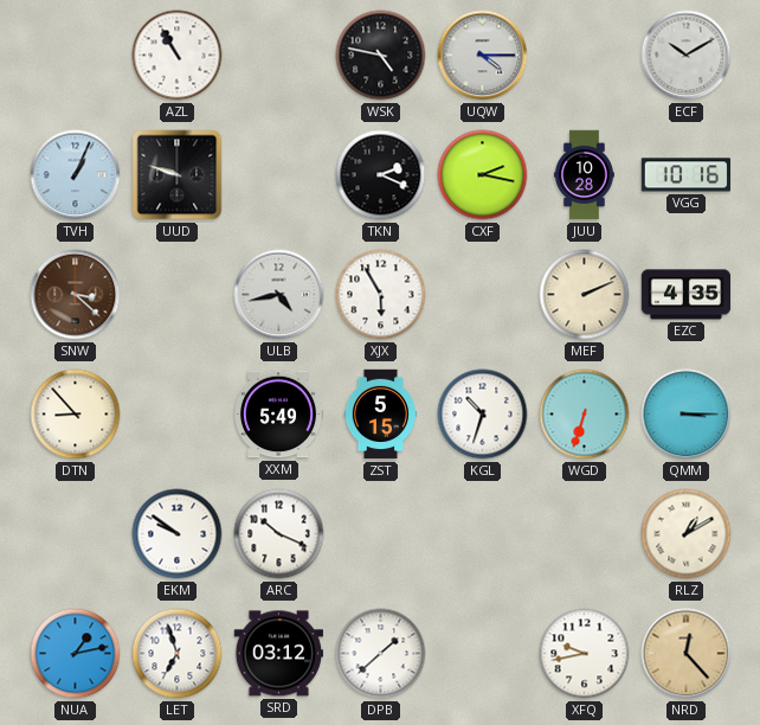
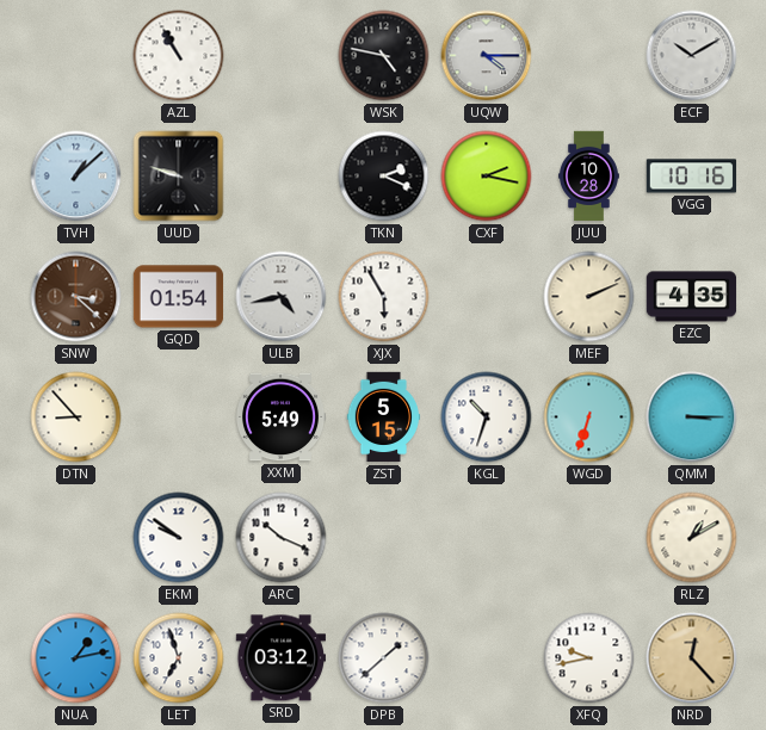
TVH: 1:04 -> 1:08 (76, 177)
GQD: none -> 01:54 (179, 297)
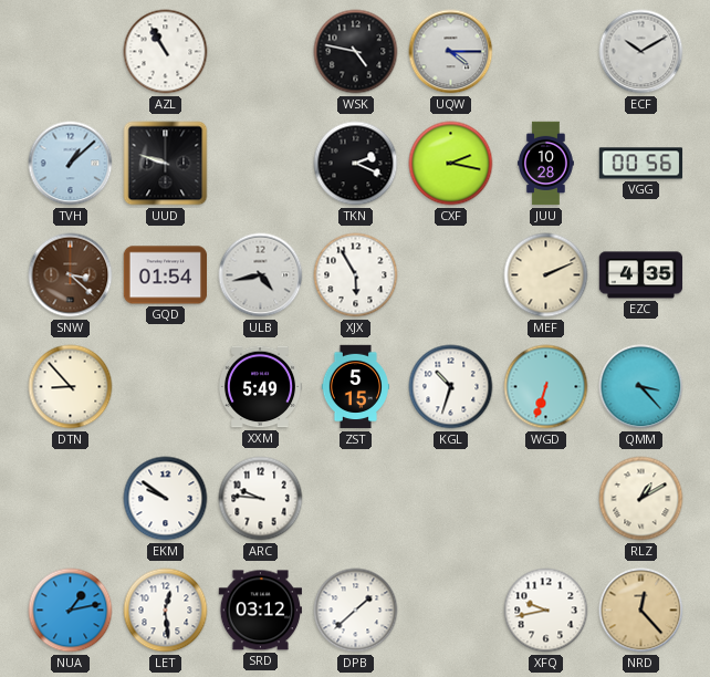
VGG: 10:16 -> 00:56 (641, 164)
QMM: 3:15 -> 3:23 (641, 387)
ARC: 10:19 -> 9:46 (261, 499)
LET: 6:57 -> 12:29 (166, 611)
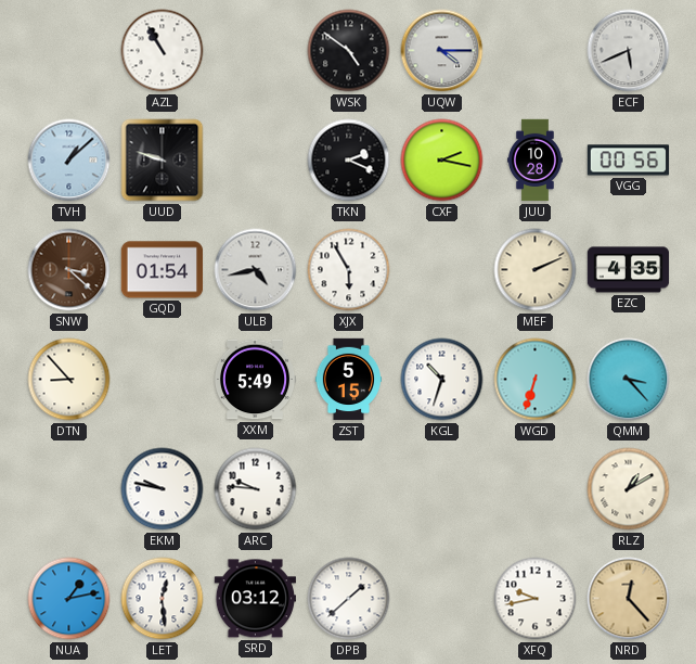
WSK: 4:47 -> 4:51 (349, 51)
ECF: 10:10 -> 5:41 (629, 51)
EKM: 9:51 -> 9:47 (163, 489)
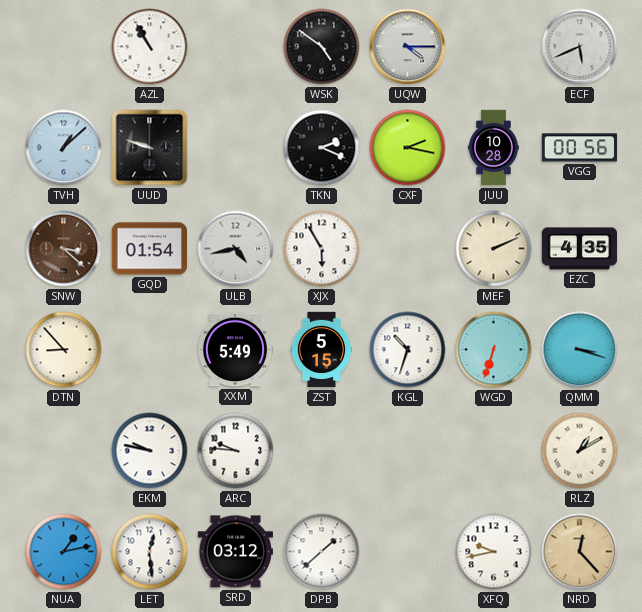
QMM: 3:23 -> 3:18 (580, 350)
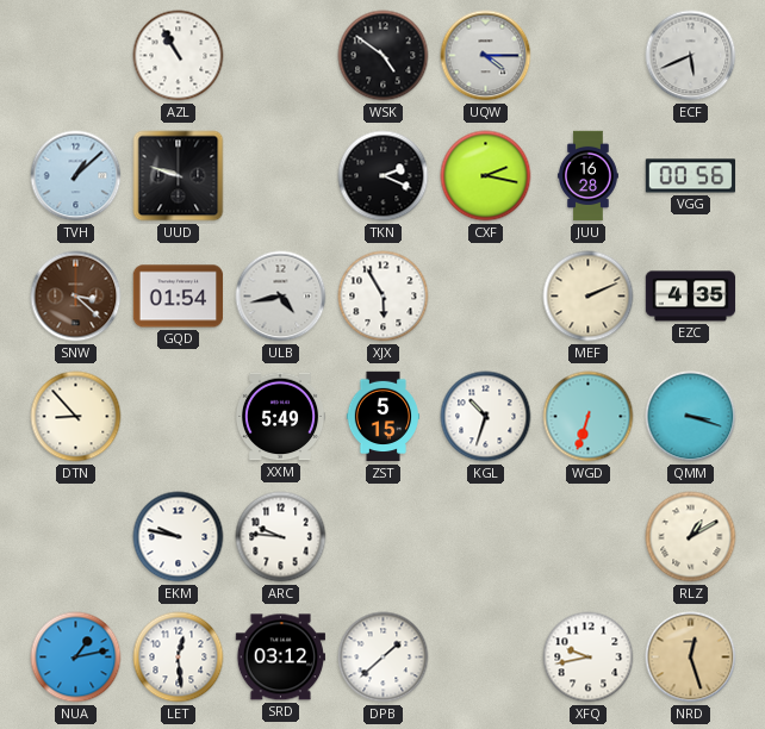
JUU: 10:28 -> 16:28 (587, 176)
NRD: 12:23 -> 12:27 (691, 658)
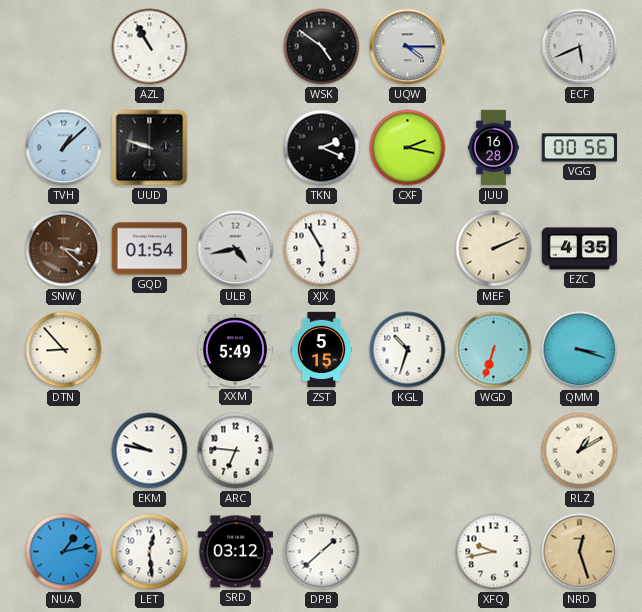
ARC: 9:46 -> 6:46 (236, 451)
